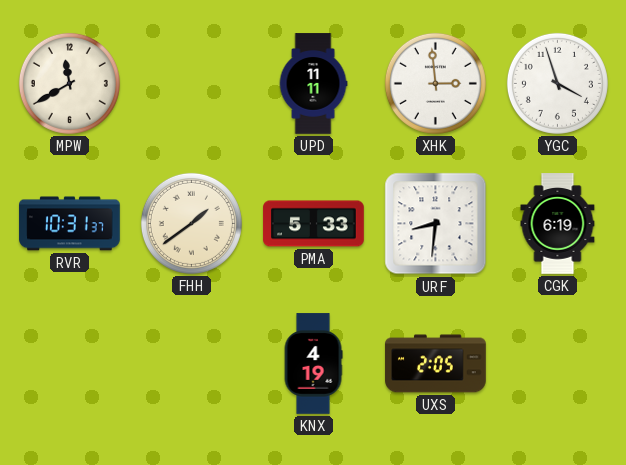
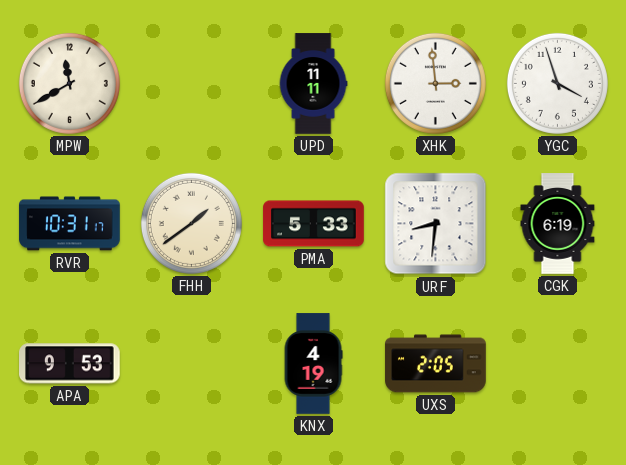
RVR: 10:31:37 -> 10:31:17 (70, 224)
APA: none -> 9:53 (70, 364)
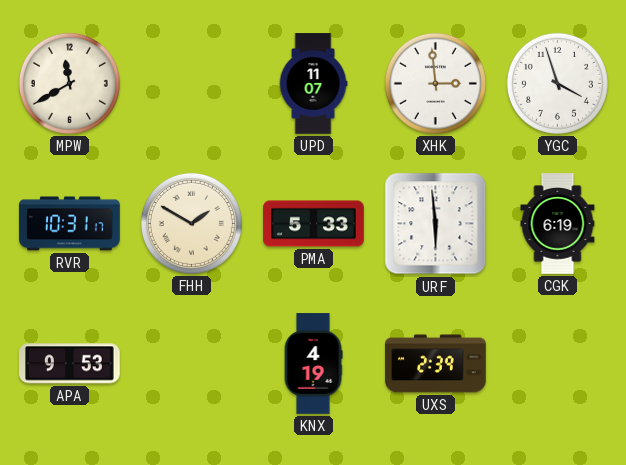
UPD: 11:11 -> 11:07 (313, 84)
FHH: 1:39 -> 1:50 (191, 223)
URF: 8:31 -> 5:59 (436, 224)
UXS: 2:05 -> 2:39 (436, 364)
